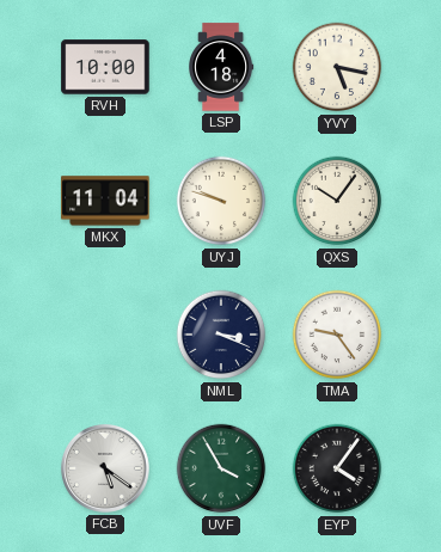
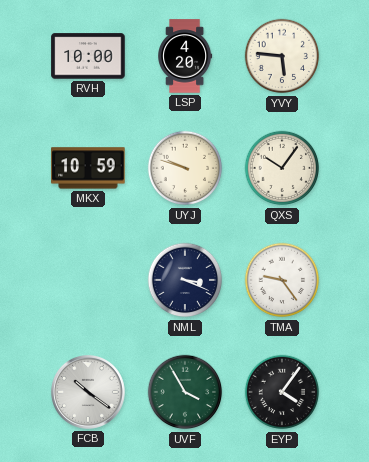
LSP: 4:18 -> 4:20 (185, 56)
YVY: 5:17 -> 5:46 (282, 56)
MKX: 11:04 -> 10:59 (88, 168)
FCB: 5:21 -> 10:21 (88, 392)
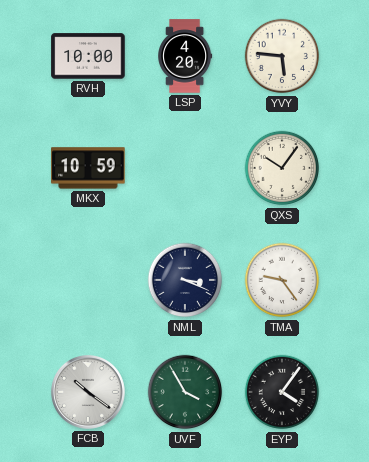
UYJ: 9:48 -> none (185, 168)
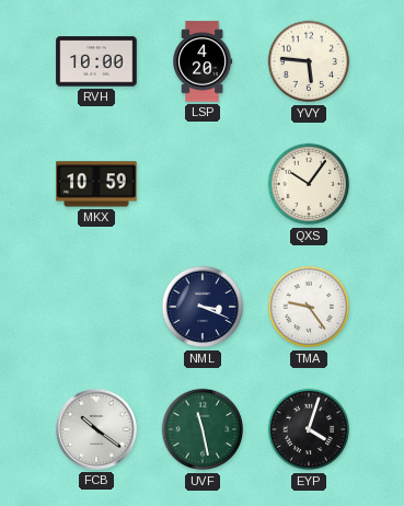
UVF: 3:55 -> 11:28 (203, 429)
EYP: 4:06 -> 4:03 (309, 429)
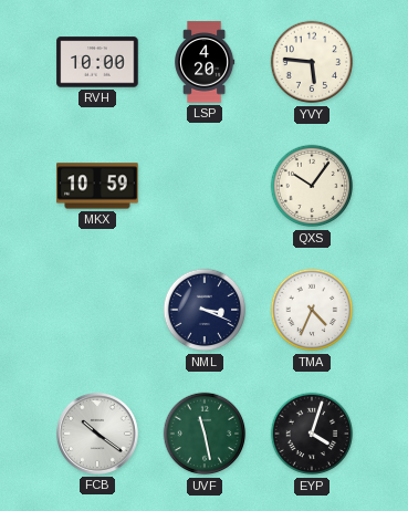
TMA: 9:24 -> 4:34 (312, 310)
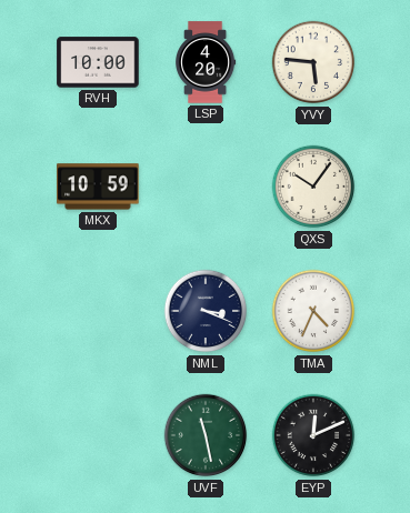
FCB: 10:21 -> none (97, 434)
EYP: 4:03 -> 12:11 (313, 435)
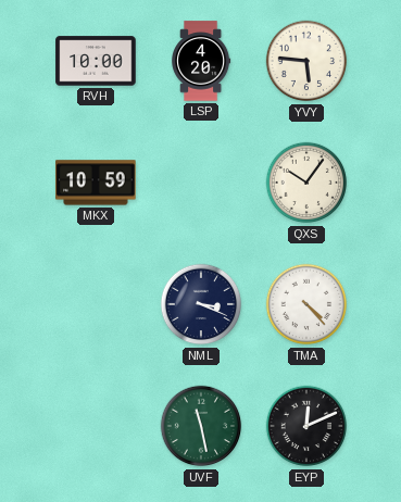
TMA: 4:34 -> 4:23 (306, 304)
